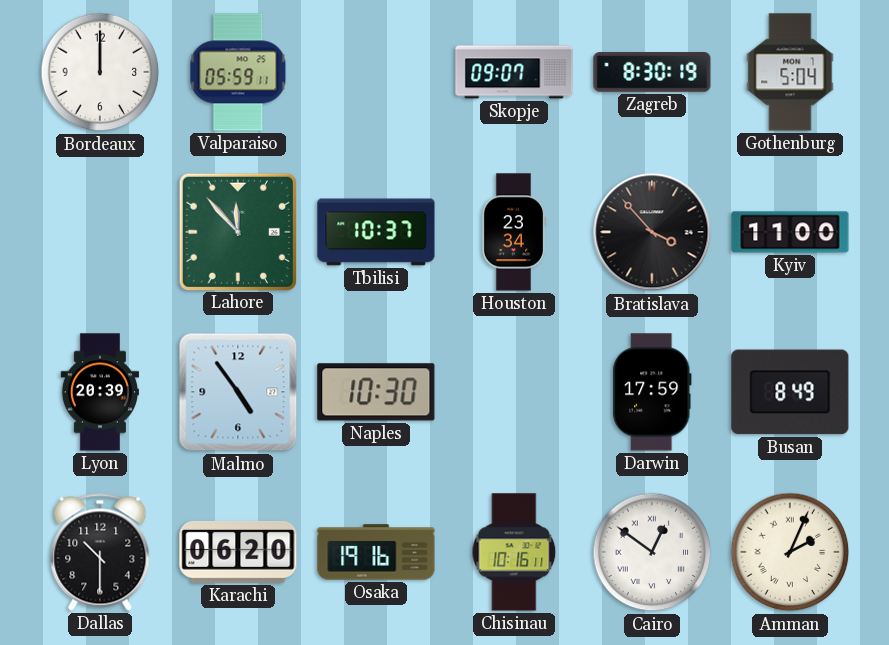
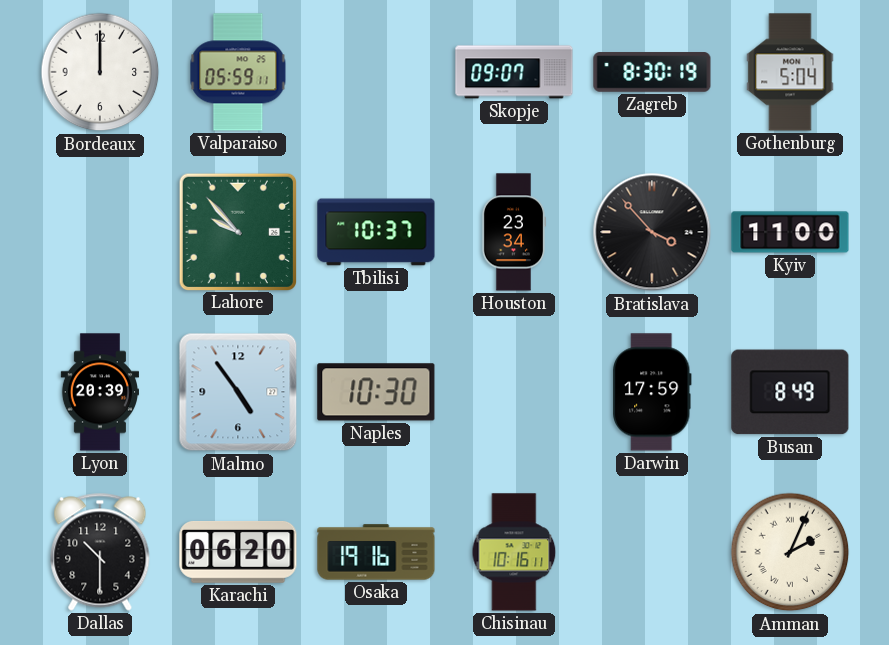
Lahore: 11:53 -> 9:53 (237, 231)
Cairo: 12:51 -> none (652, 552)
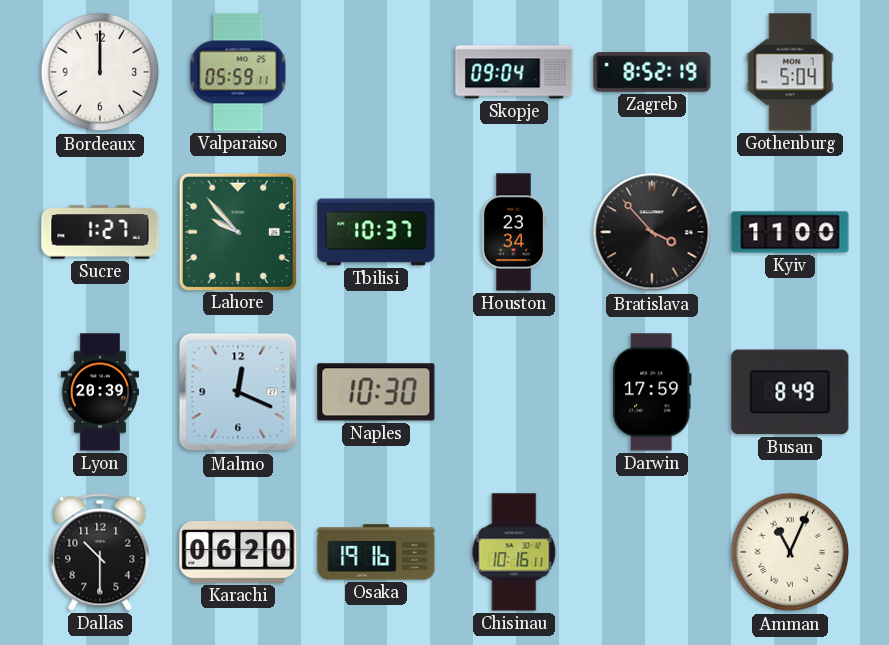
Skopje: 09:07 -> 09:04 (514, 72)
Zagreb: 8:30 -> 8:52 (652, 72)
Sucre: none -> 1:27 (100, 232)
Malmo: 4:54 -> 12:19 (238, 392)
Amman: 2:04 -> 11:04 (790, 552)
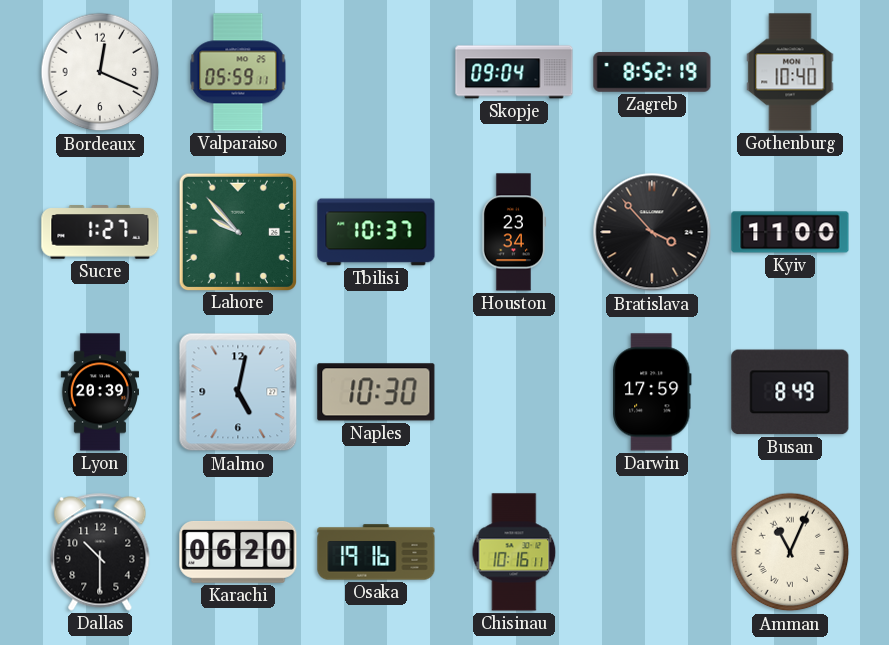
Bordeaux: 12:00 -> 12:19 (100, 72)
Gothenburg: 5:04 -> 10:40 (790, 72)
Malmo: 12:19 -> 5:02 (238, 392)
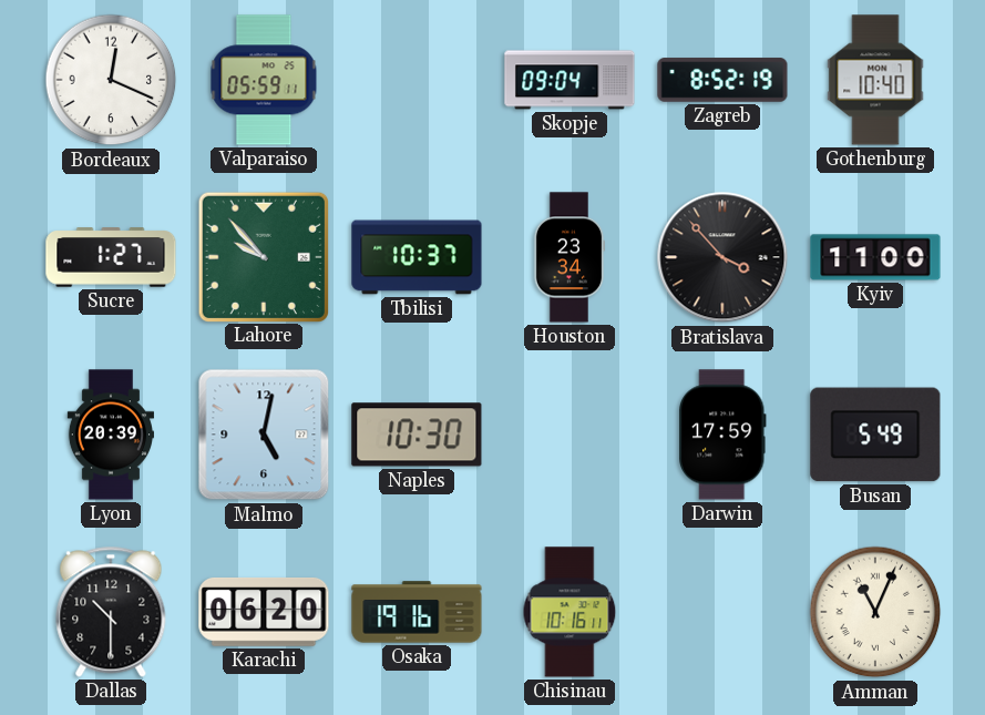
Busan: 8:49 -> 5:49 (875, 435)
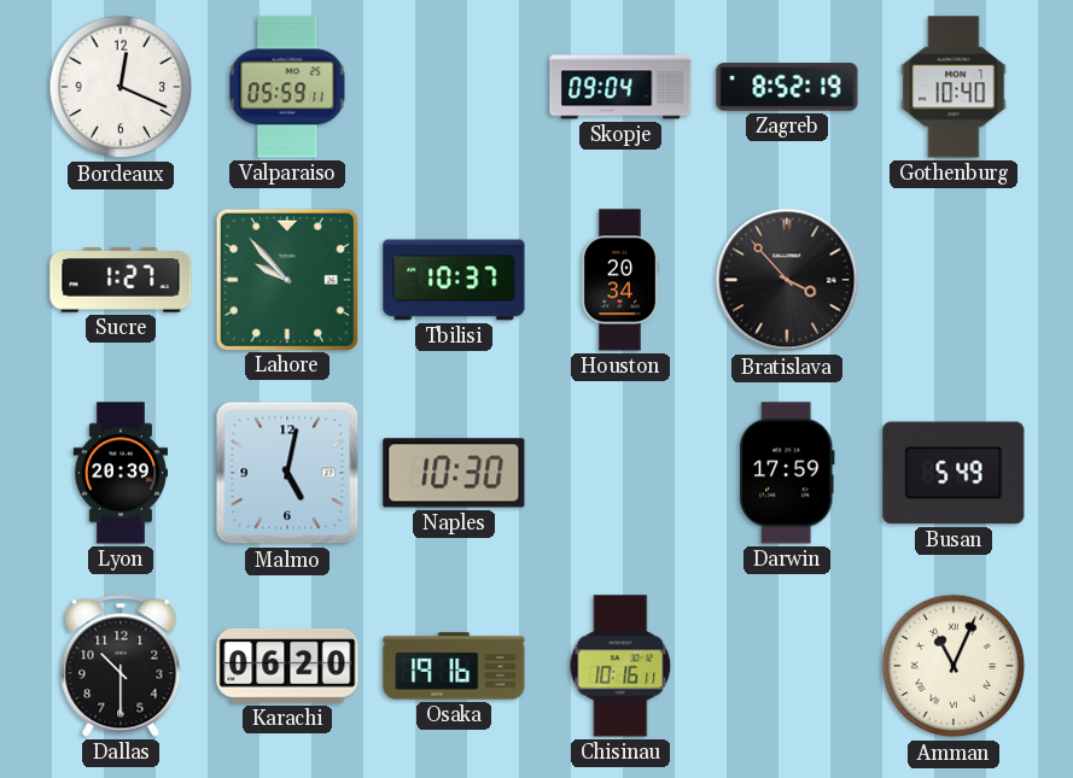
Houston: 23:34 -> 20:34 (620, 280)
Kyiv: 11:00 -> none (875, 257)
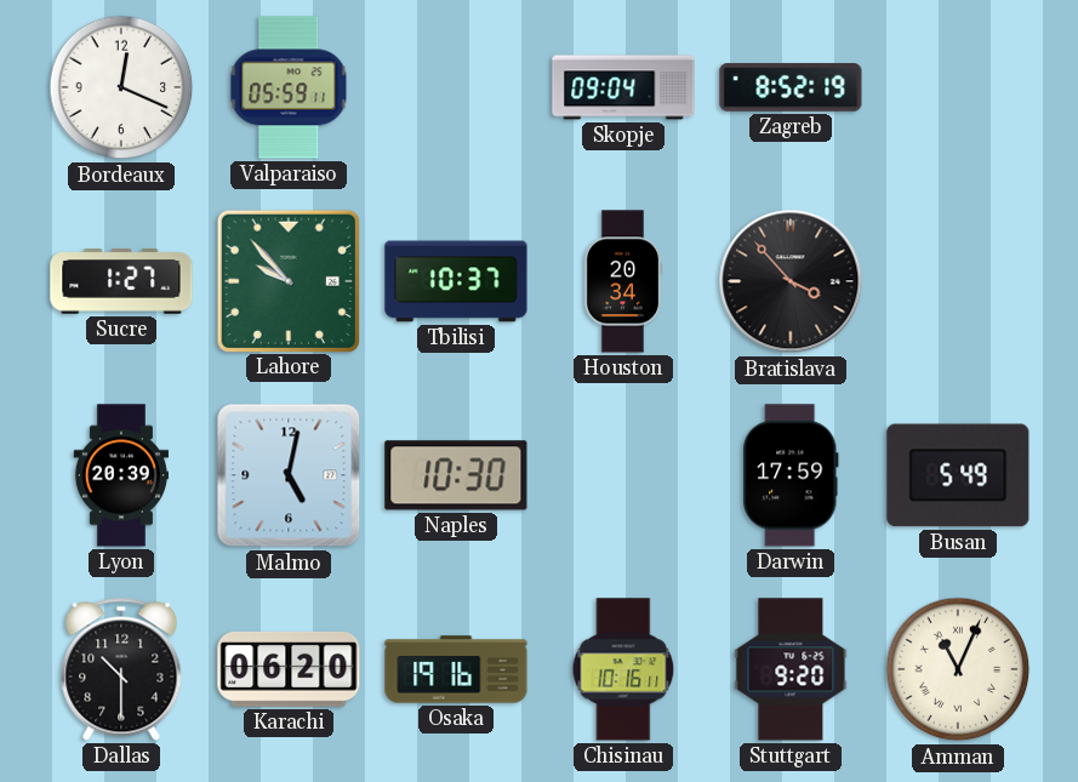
Gothenburg: 10:40 -> none (954, 87)
Stuttgart: none -> 9:20 (791, 669)
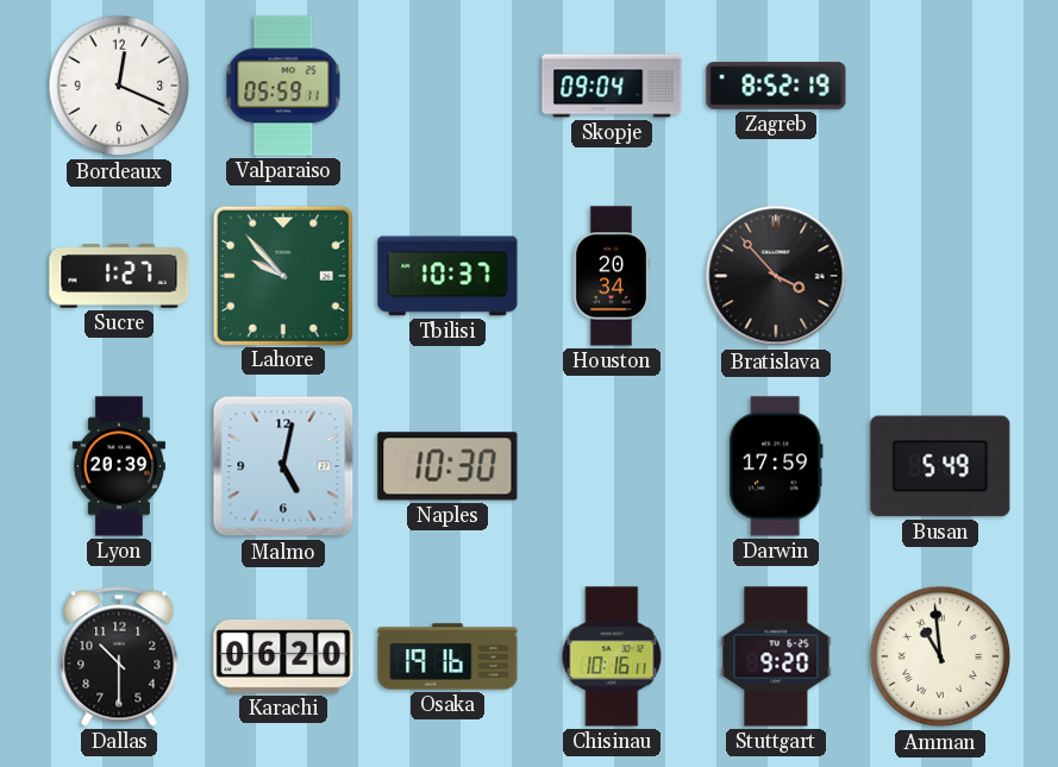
Amman: 11:04 -> 10:59 (940, 656)
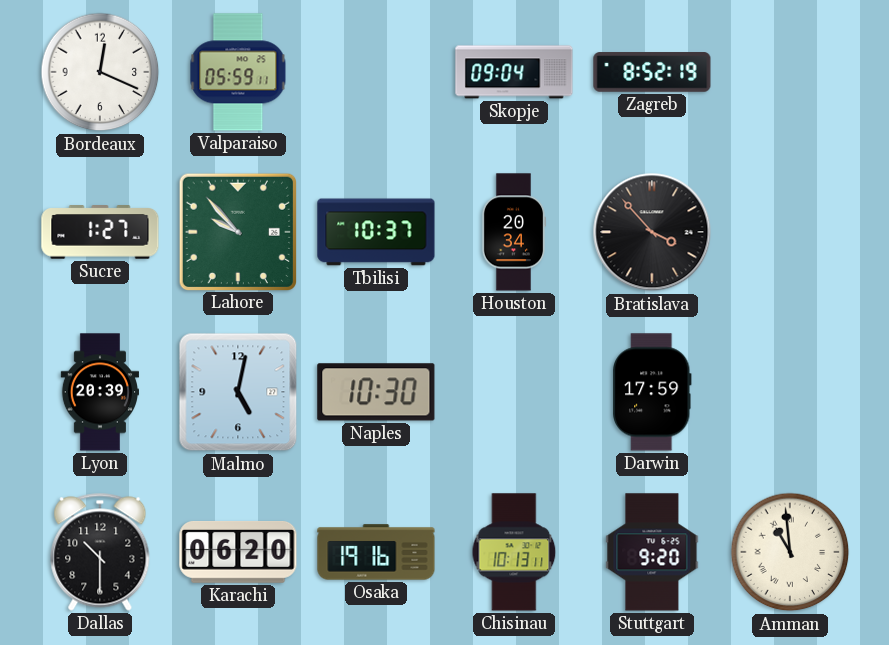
Busan: 5:49 -> none (940, 466)
Chisinau: 10:16 -> 10:13 (514, 552)
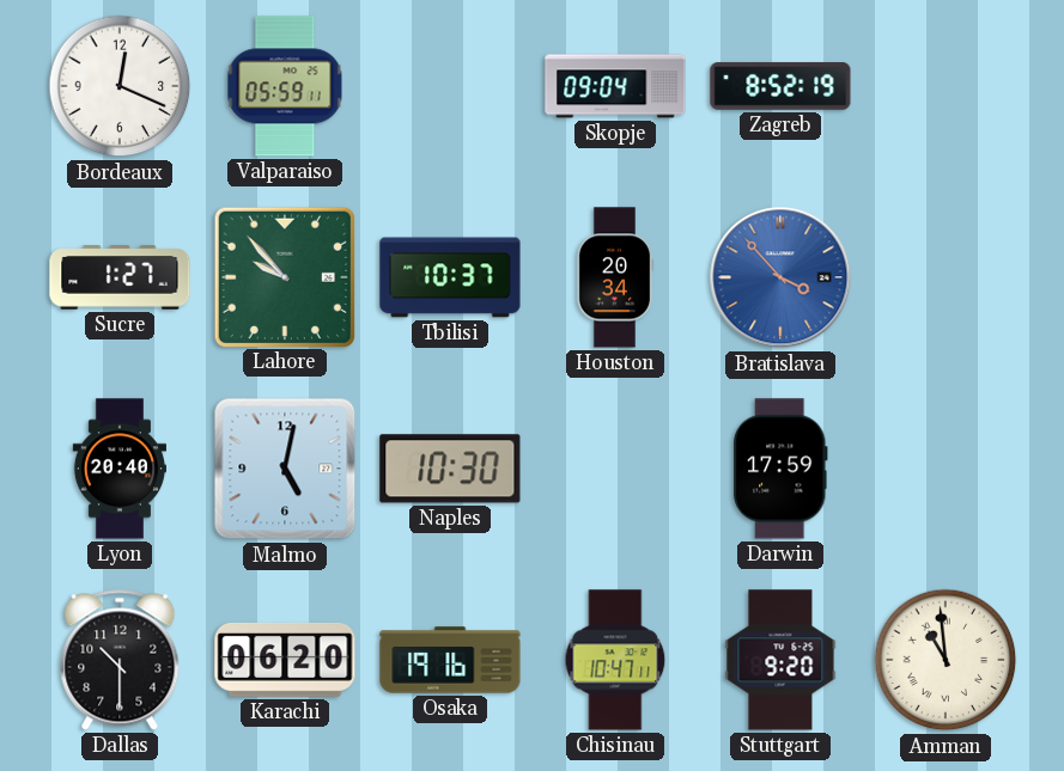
Bratislava dial: black -> blue (780, 277)
Lyon: 20:39 -> 20:40 (118, 469)
Chisinau: 10:13 -> 10:47 (615, 660)
